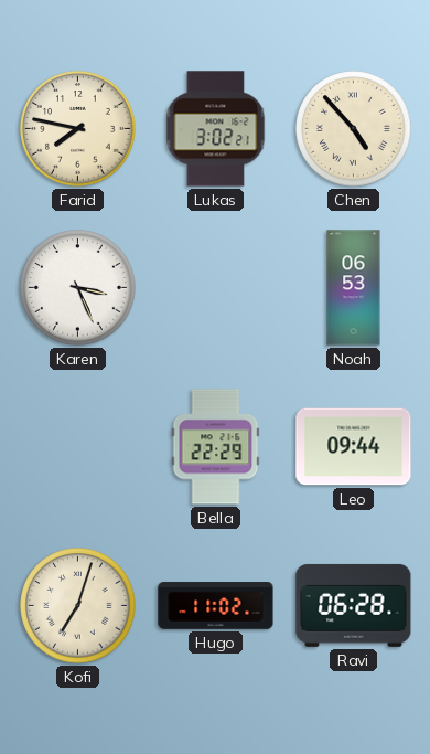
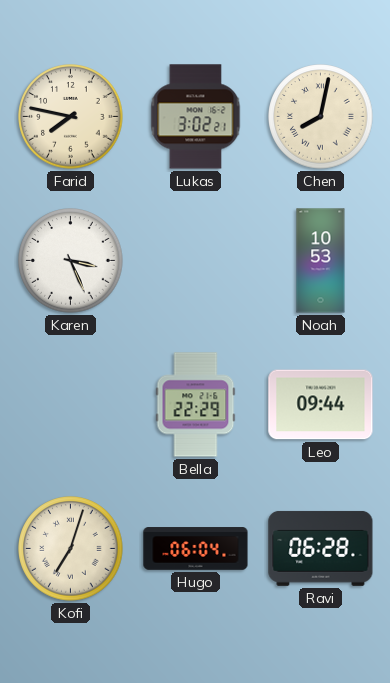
Chen: 4:53 -> 8:02 (321, 117)
Noah: 06:53 -> 10:53 (321, 261)
Hugo: 11:02 -> 06:04 (196, 549)
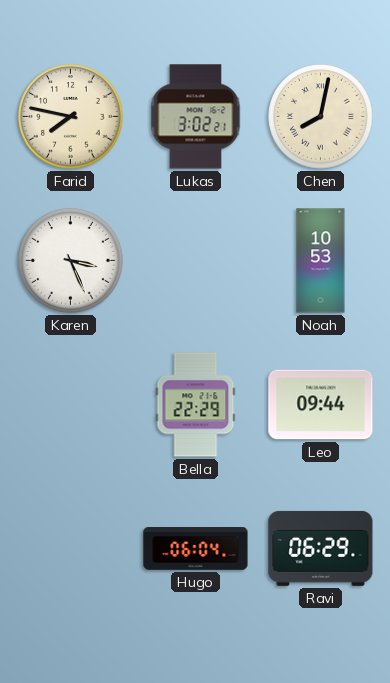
Kofi: 7:03 -> none (71, 549)
Ravi: 06:28 -> 06:29 (321, 548)
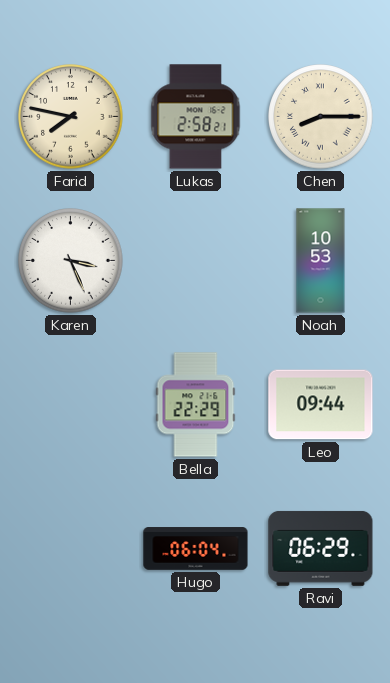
Lukas: 3:02 -> 2:58 (196, 117)
Chen: 8:02 -> 8:15 (321, 117)
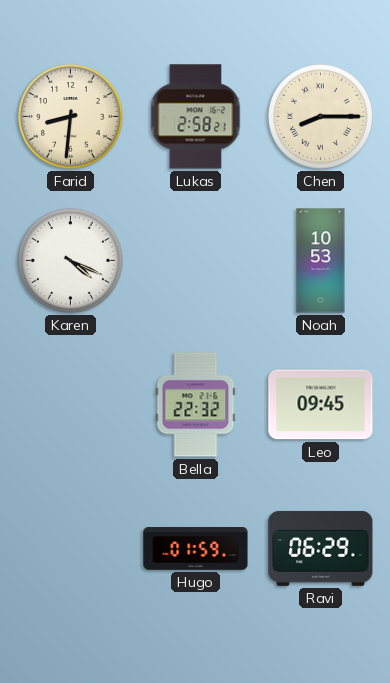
Farid: 7:47 -> 8:31 (71, 117)
Karen: 3:26 -> 4:19 (71, 261)
Bella: 22:29 -> 22:32 (196, 405)
Leo: 09:44 -> 09:45 (321, 405)
Hugo: 06:04 -> 01:59 (196, 549)
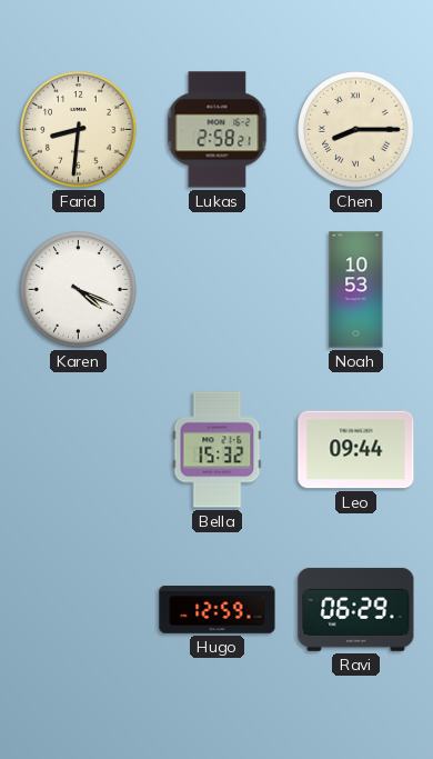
Bella: 22:32 -> 15:32 (218, 450)
Leo: 09:45 -> 09:44 (356, 450)
Hugo: 01:59 -> 12:59 (218, 610)
